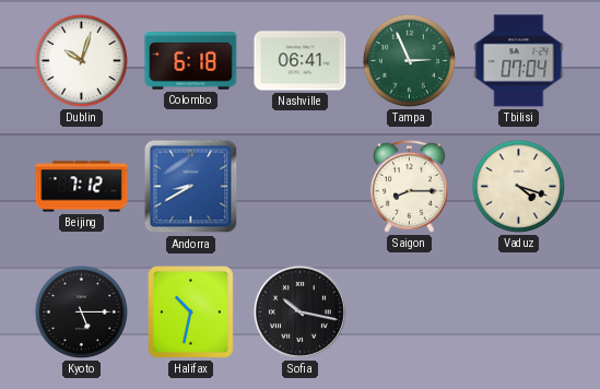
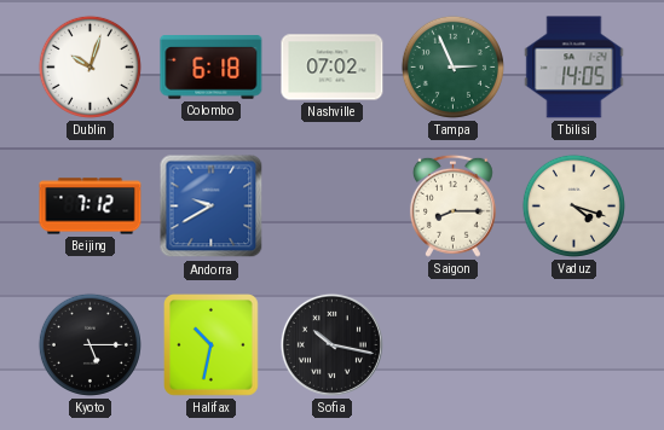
Nashville: 06:41 -> 07:02 (333, 68)
Tbilisi: 07:04 -> 14:05 (574, 68)
Andorra: 8:40 -> 9:40 (212, 207)
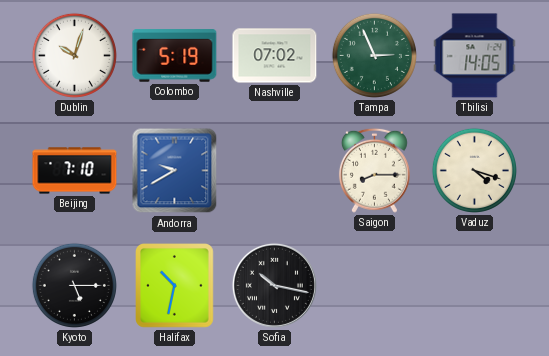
Colombo: 6:18 -> 5:19 (175, 56)
Beijing: 7:12 -> 7:10 (75, 171)
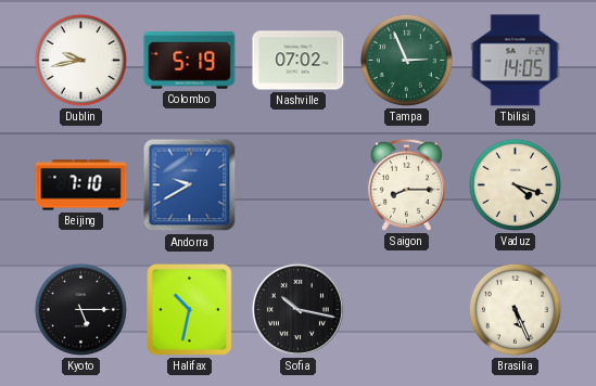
Dublin: 10:03 -> 9:43 (80, 60)
Brasilia: none -> 5:26 (515, 309)
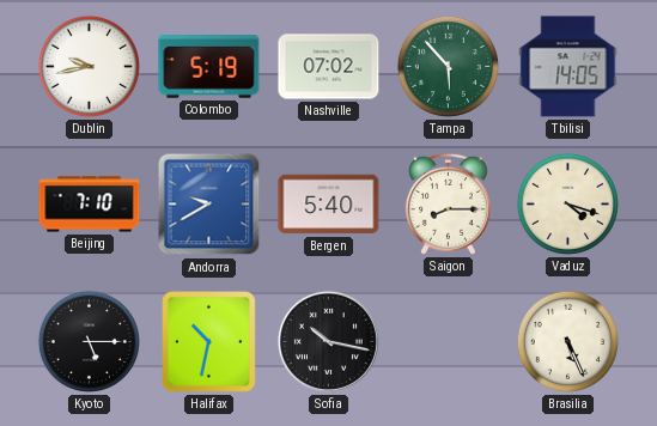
Tampa: 2:56 -> 5:53 (448, 66)
Bergen: none -> 5:40 (329, 205)
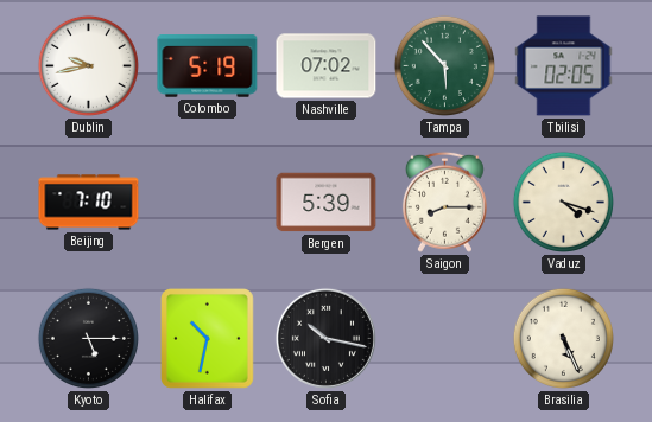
Tbilisi: 14:05 -> 02:05 (564, 66)
Andorra: 9:40 -> none (209, 205)
Bergen: 5:40 -> 5:39 (327, 203)
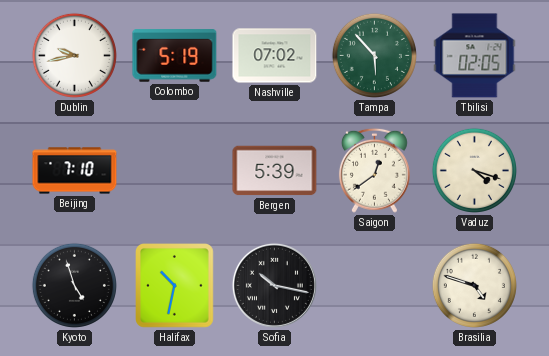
Saigon: 8:15 -> 12:39 (374, 170)
Kyoto: 5:15 -> 4:57 (74, 285)
Brasilia: 5:26 -> 4:48 (474, 285)
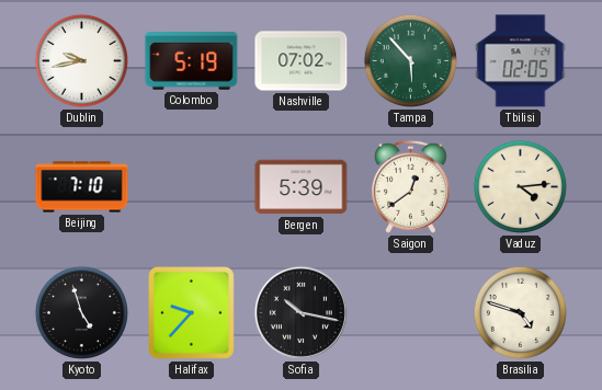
Vaduz: 4:18 -> 4:14 (520, 186)
Halifax: 10:32 -> 9:37 (192, 313)
